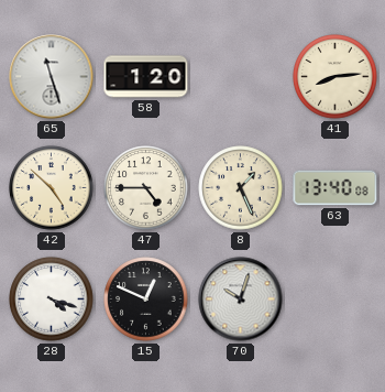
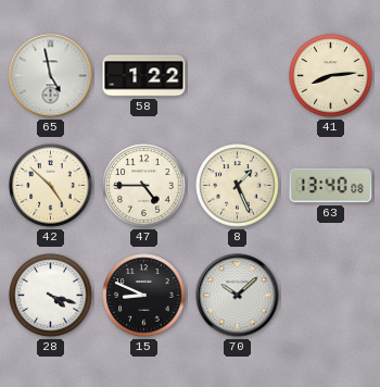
65: 11:27 -> 4:58 (51, 76)
58: 1:20 -> 1:22 (144, 76)
15: 12:49 -> 8:49 (144, 296)
70: 10:03 -> 10:08 (238, 296)
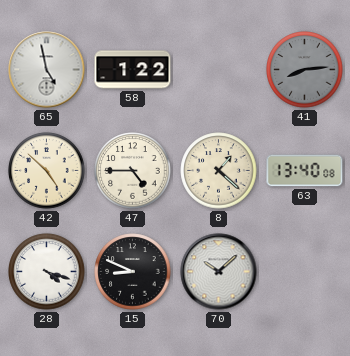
41 dial: cream -> grey (305, 70)
8: 1:26 -> 1:22 (219, 171)
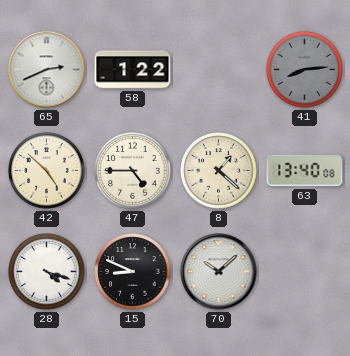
65: 4:58 -> 2:41 (47, 70)
